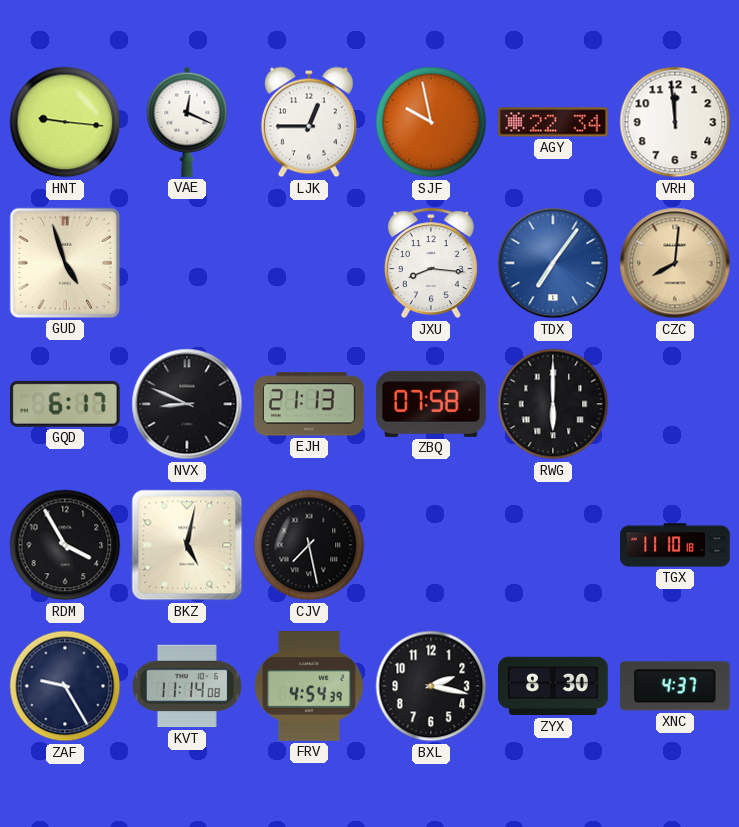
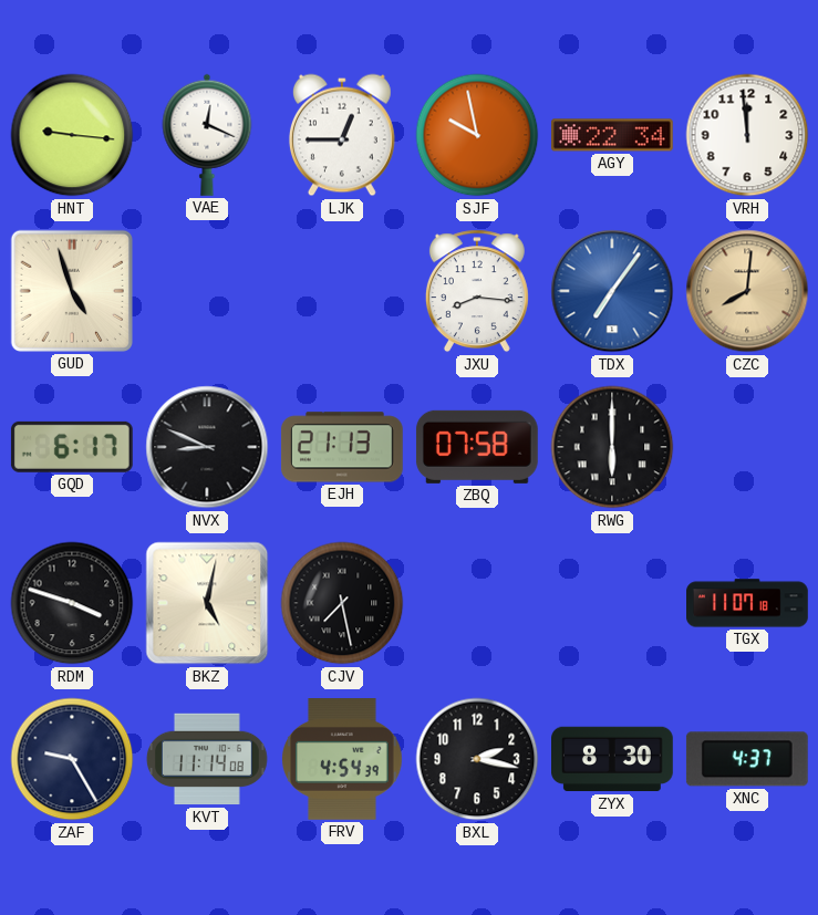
RDM: 3:55 -> 3:48 (72, 603)
TGX: 11:10 -> 11:07 (748, 603)
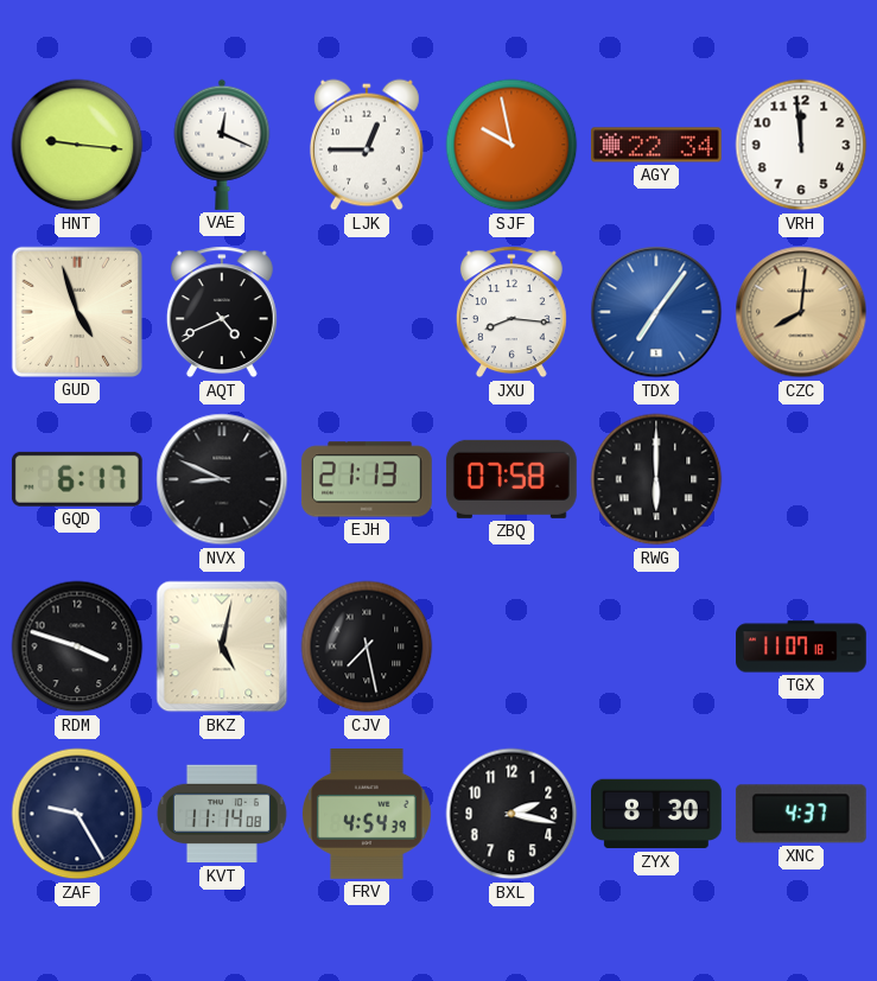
AQT: none -> 4:41 (222, 312)
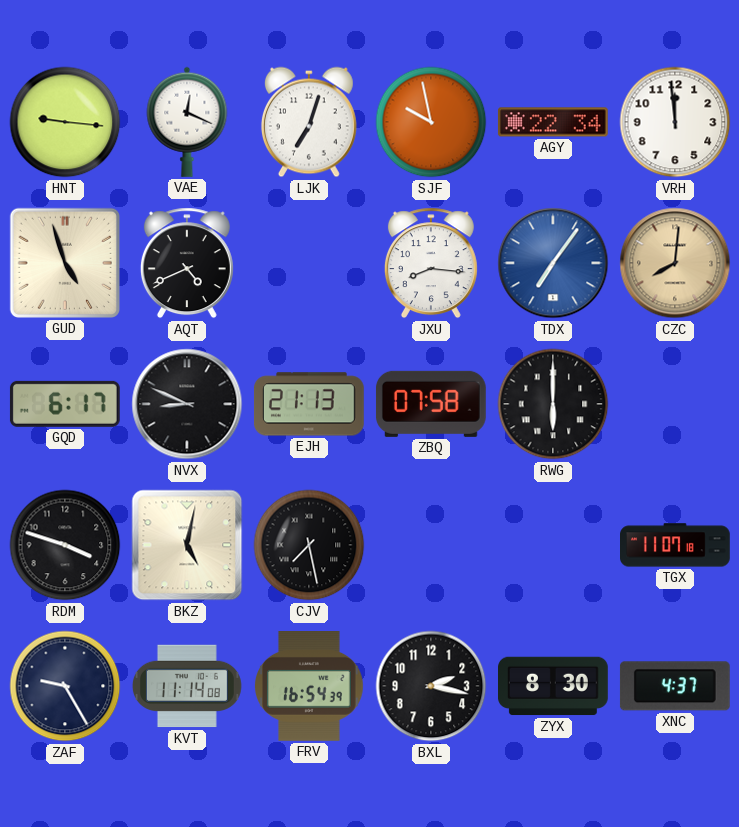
LJK: 12:45 -> 7:03 (309, 122)
FRV: 4:54 -> 16:54 (310, 687)
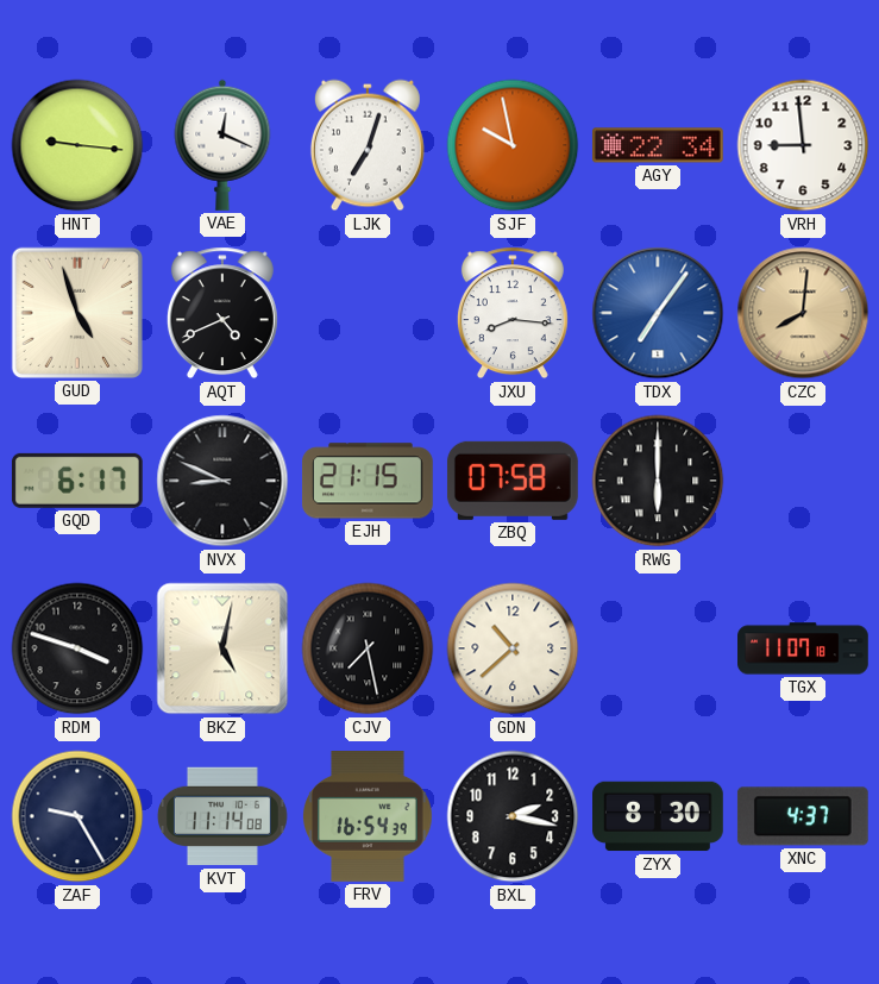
VRH: 11:59 -> 8:59 (803, 145)
EJH: 21:13 -> 21:15 (368, 481)
GDN: none -> 10:38 (513, 648)
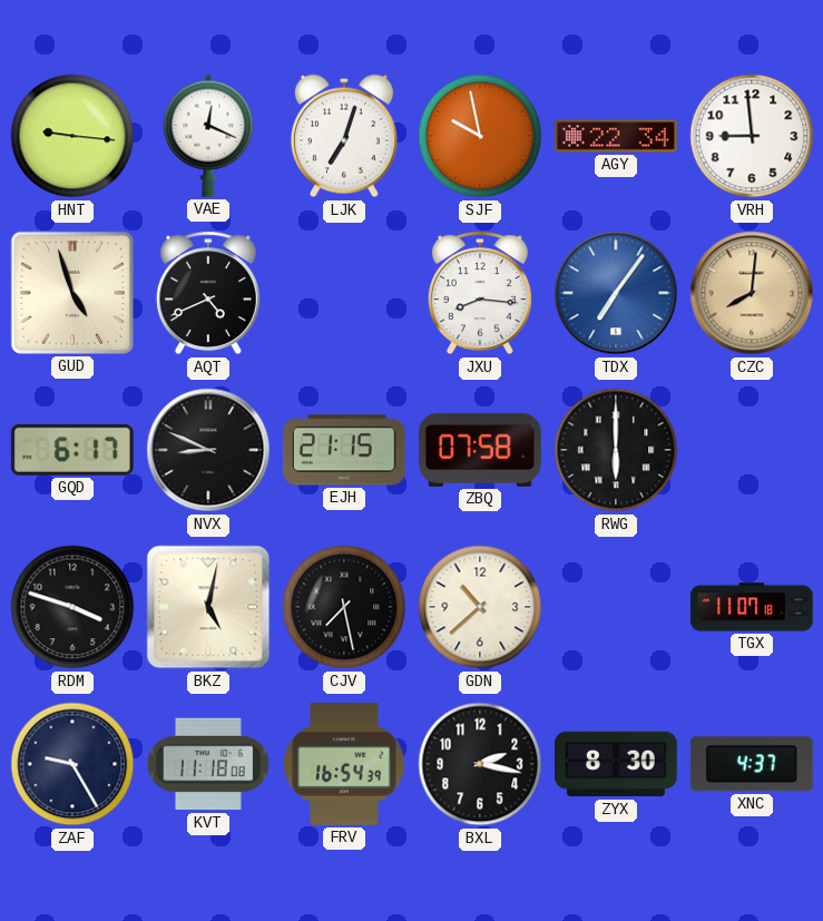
KVT: 11:14 -> 11:18 (208, 764)
